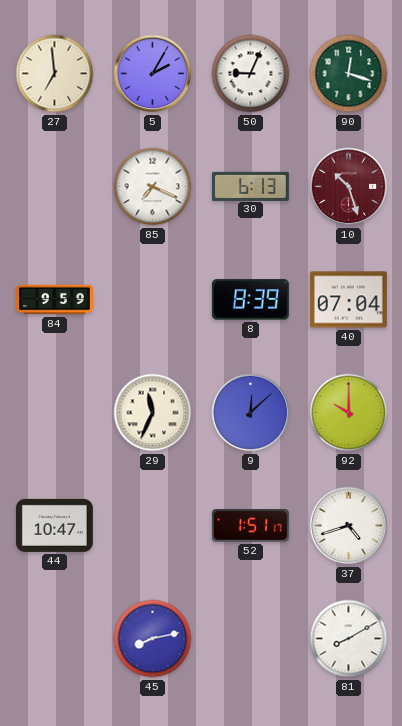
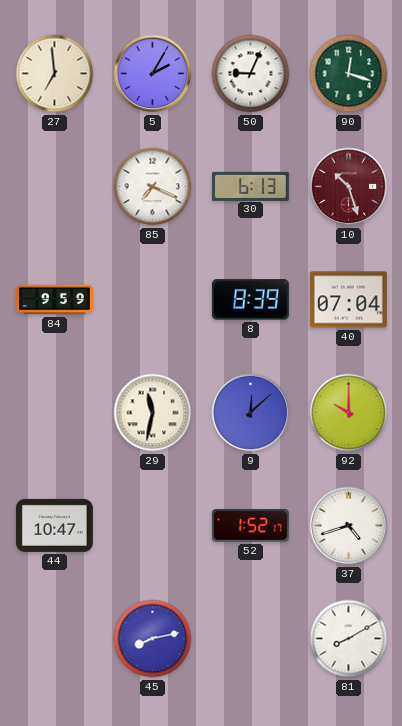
29: 11:34 -> 11:32 (153, 413)
52: 1:51 -> 1:52 (250, 526)
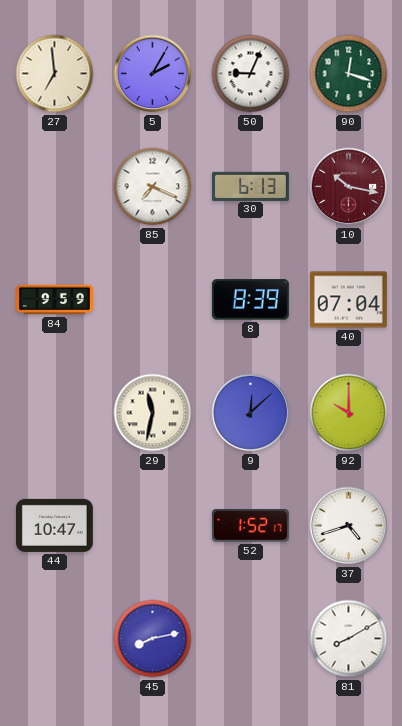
10: 10:27 -> 10:17 (349, 187)
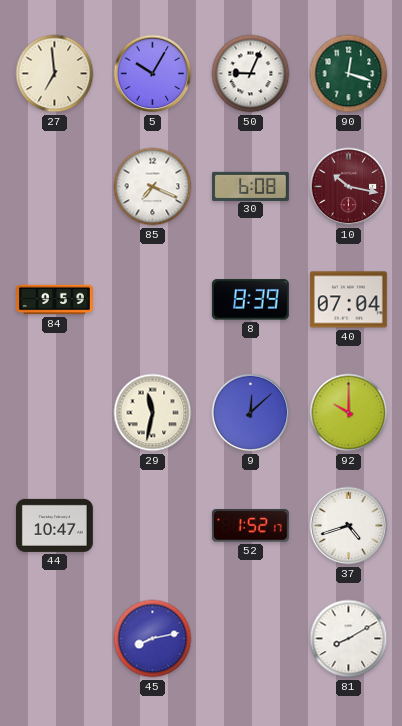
5: 2:05 -> 10:05 (153, 74)
30: 6:13 -> 6:08 (250, 186)
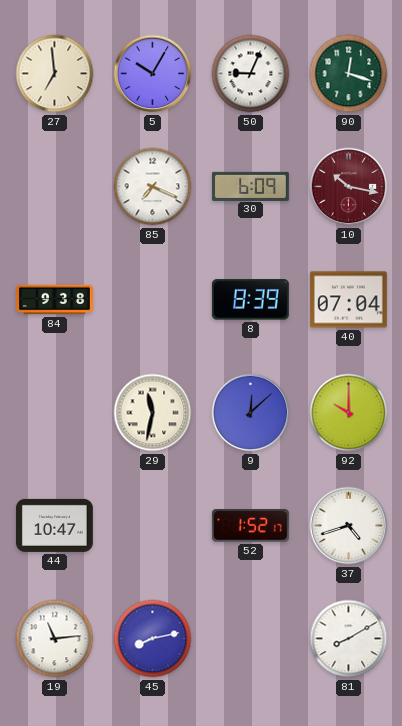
30: 6:08 -> 6:09 (250, 186)
84: 9:59 -> 9:38 (55, 300)
19: none -> 11:14 (55, 639)
